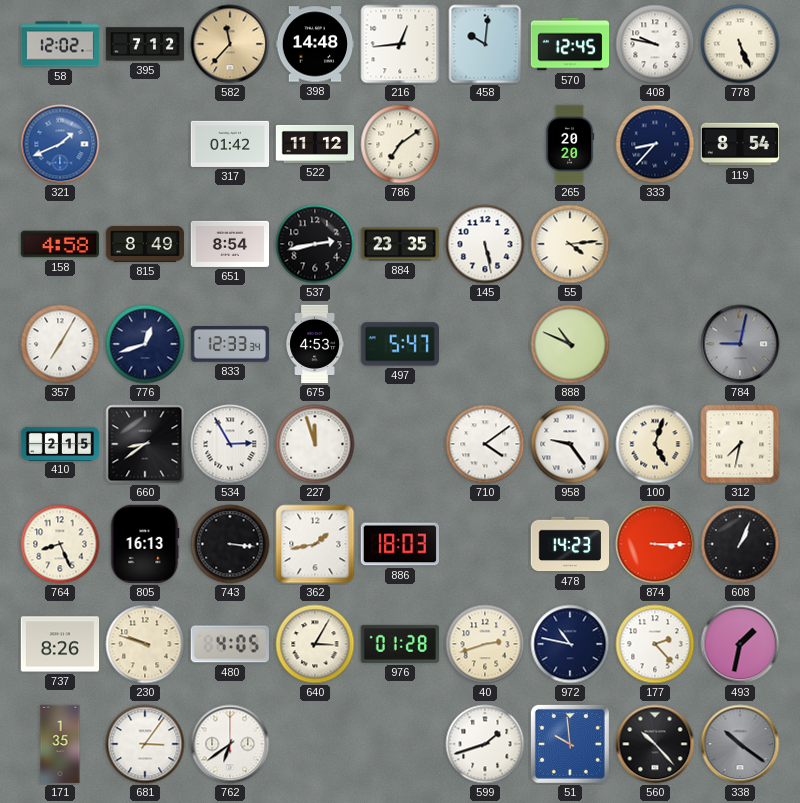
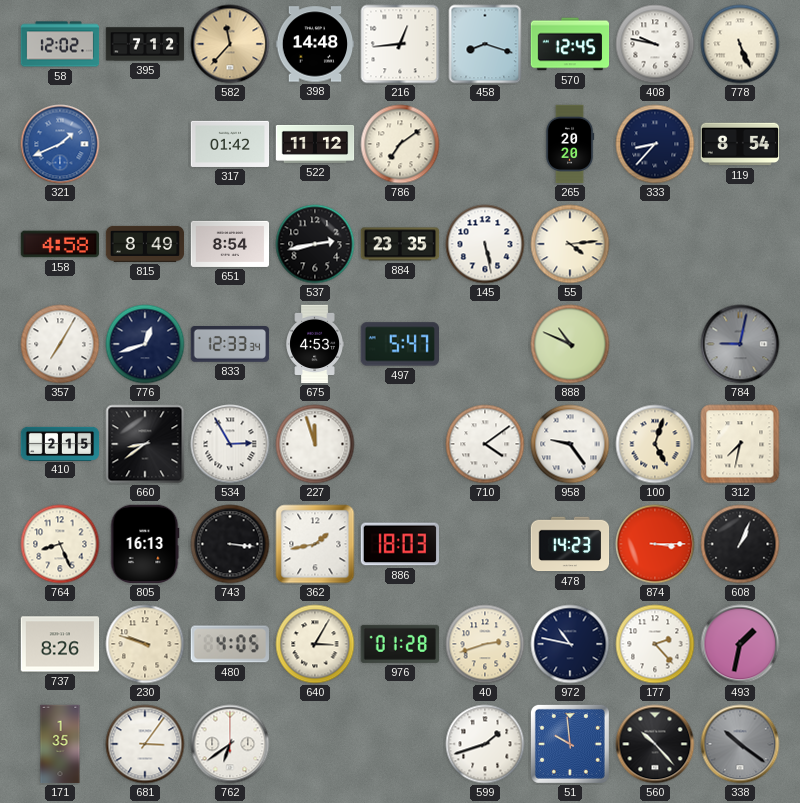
458: 10:01 -> 8:18 (485, 44)
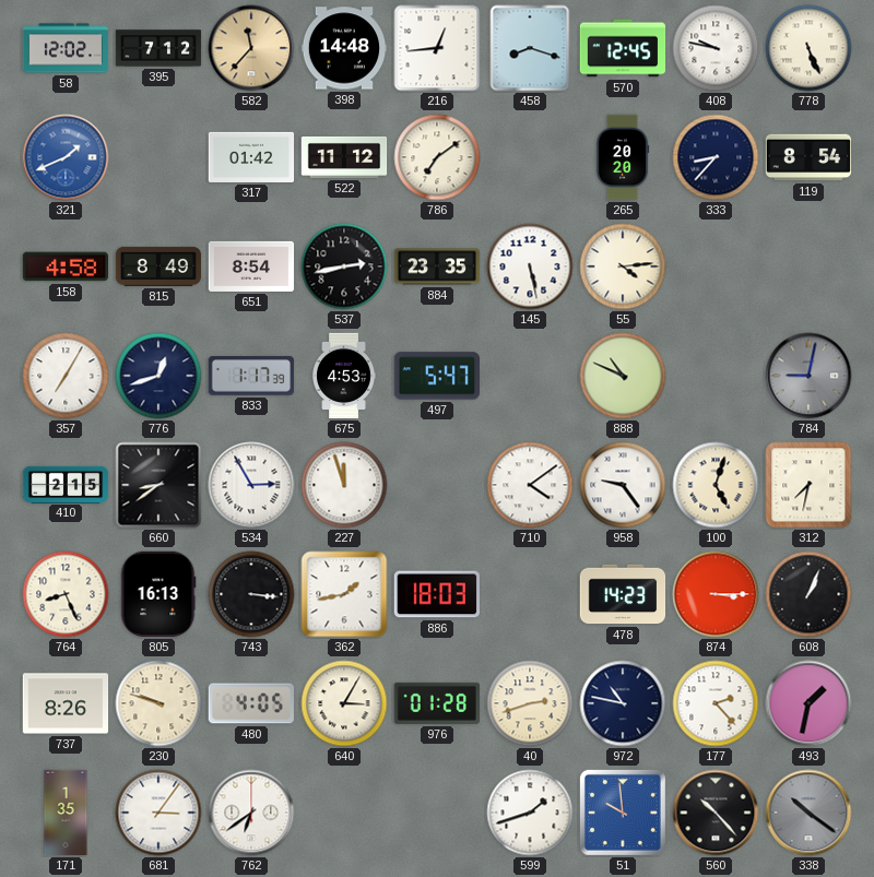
833: 12:33 -> 1:17 (251, 377)
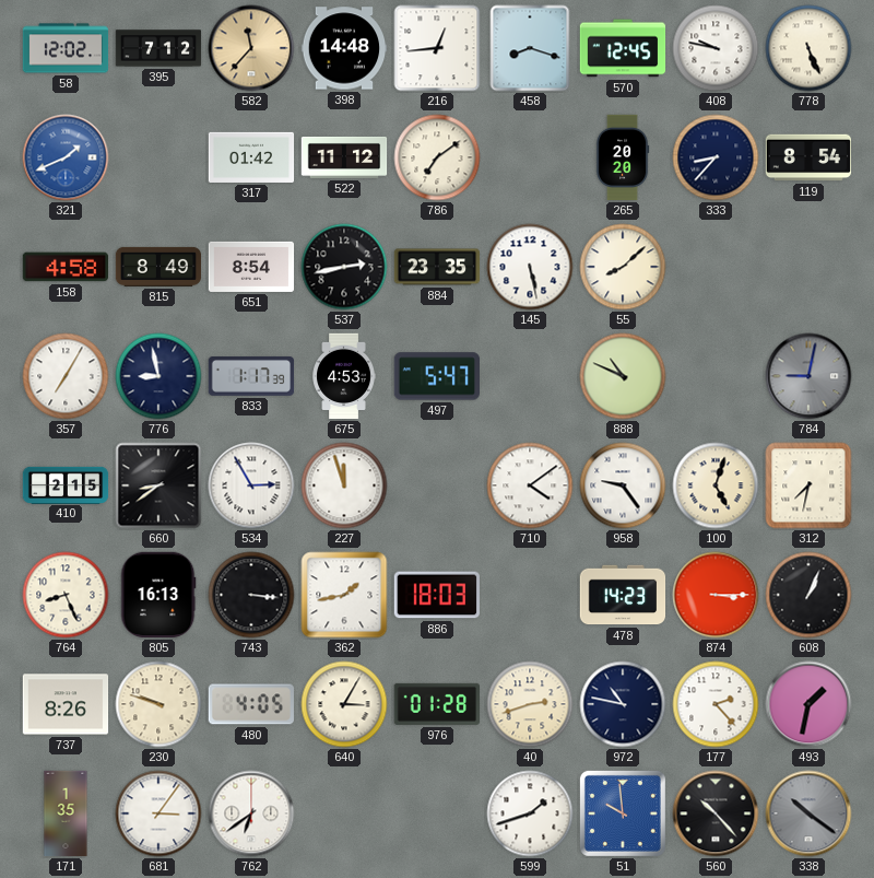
55: 4:14 -> 8:08 (623, 267)
776: 12:42 -> 8:58 (158, 376)
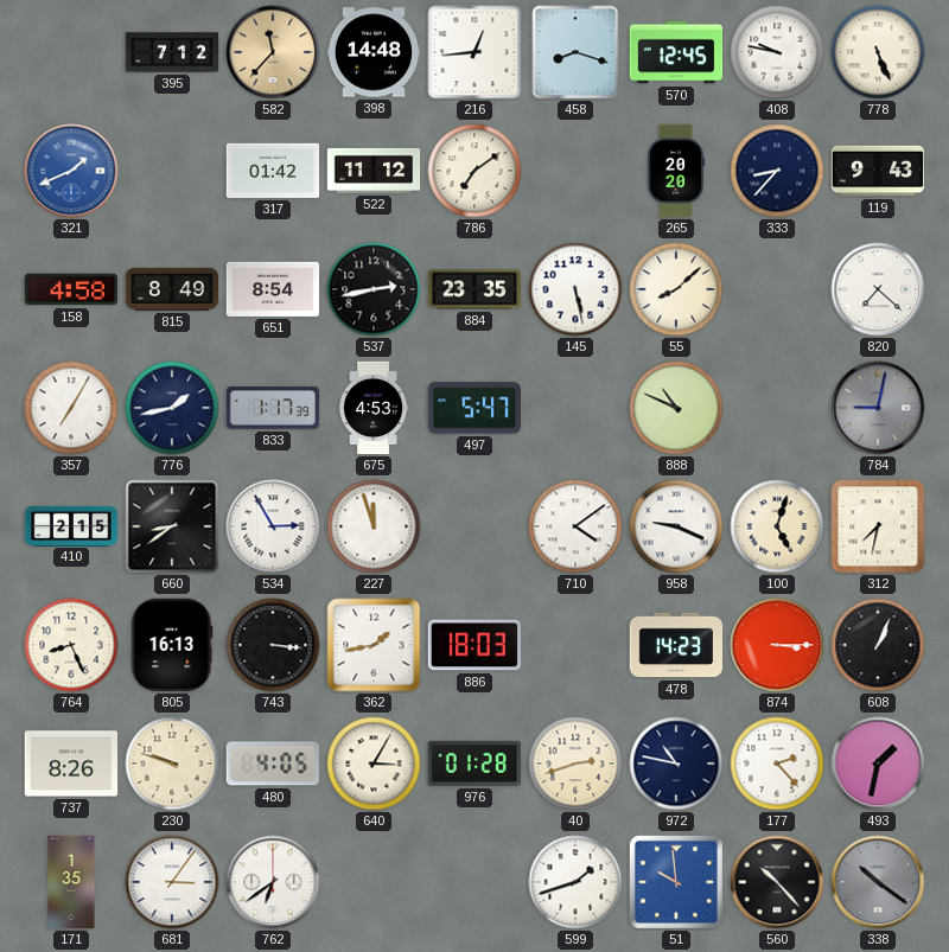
58: 12:02 -> none (66, 48)
119: 8:54 -> 9:43 (878, 171)
820: none -> 7:22 (878, 289)
776: 8:58 -> 1:43 (172, 408)
958: 9:24 -> 9:19 (676, 526)
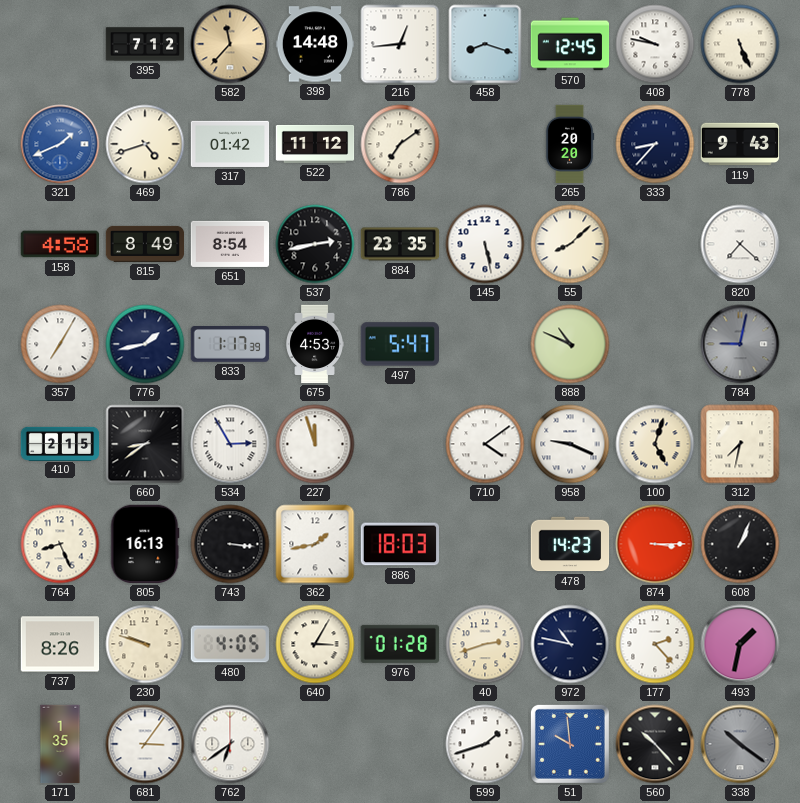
469: none -> 4:42 (145, 144)
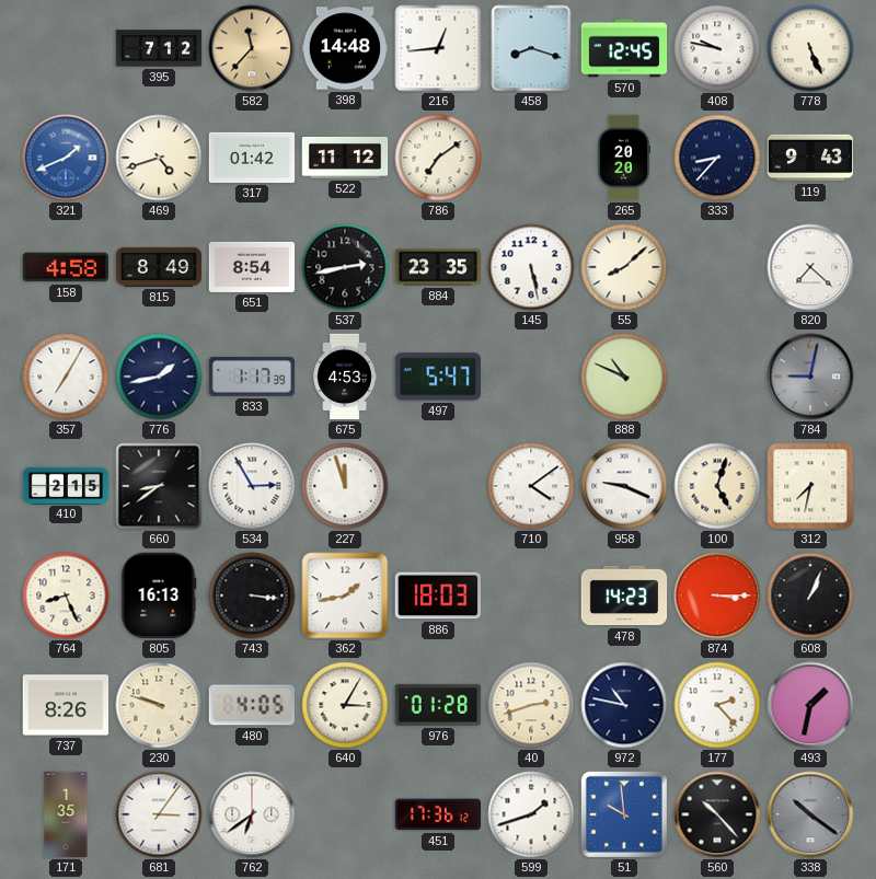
451: none -> 17:36 (438, 814)
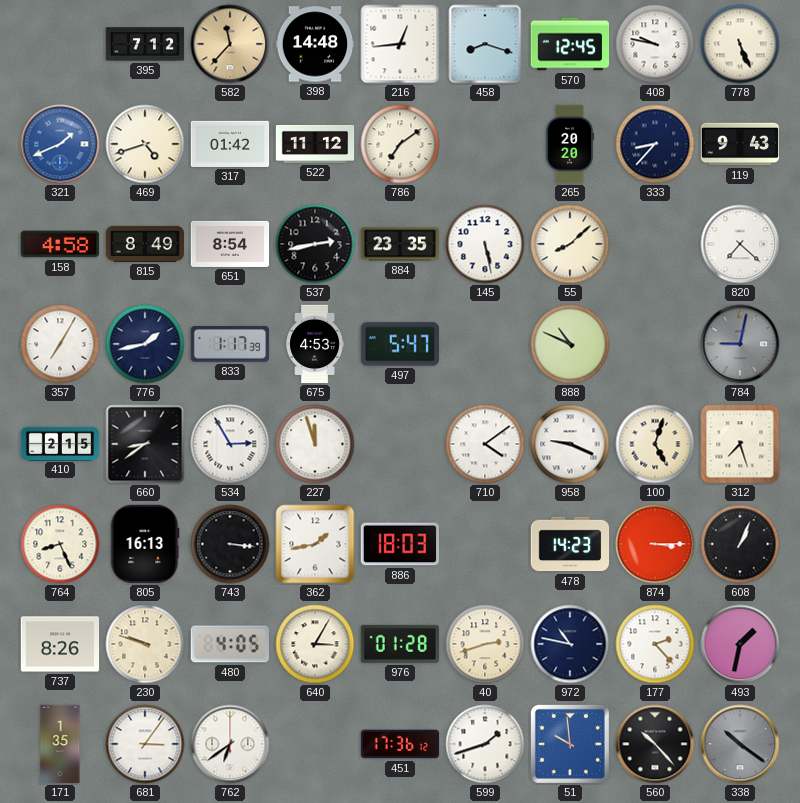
312: 7:32 -> 7:27 (740, 444)
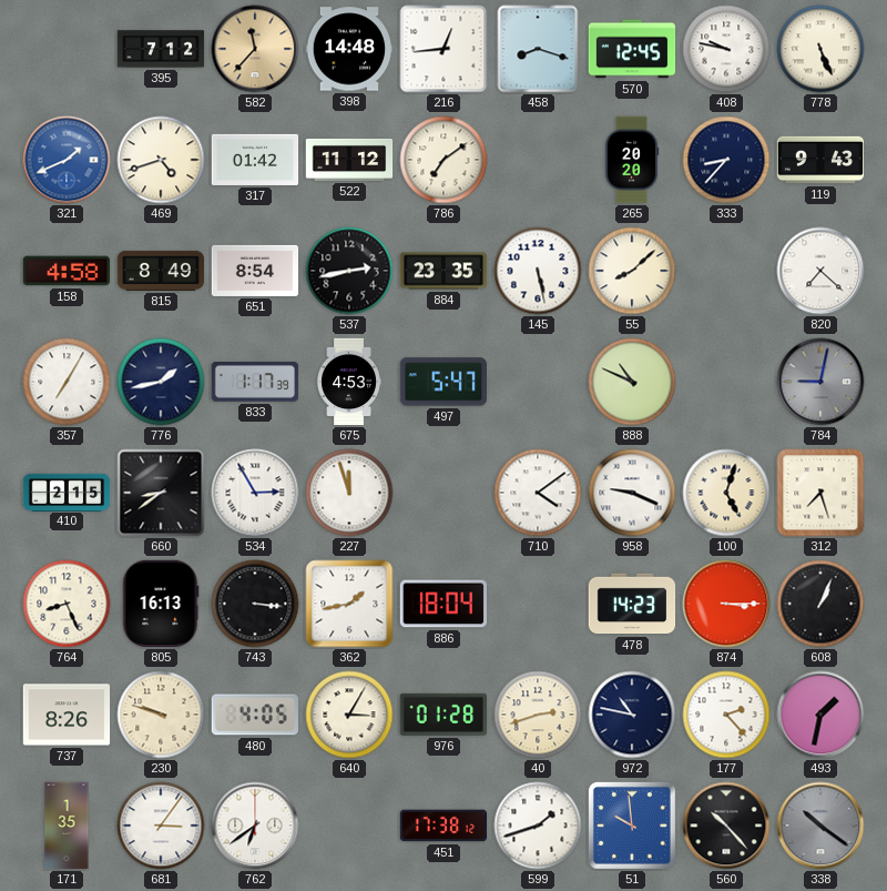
886: 18:03 -> 18:04 (442, 604)
451: 17:36 -> 17:38 (443, 826)
